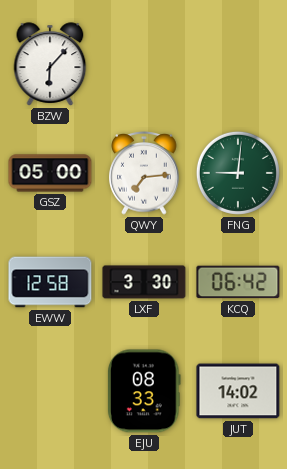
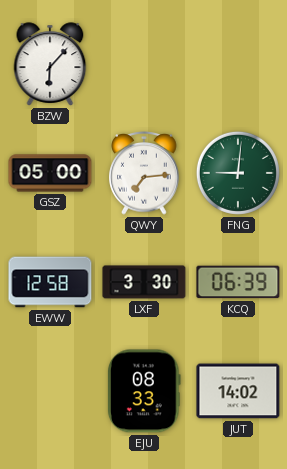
KCQ: 06:42 -> 06:39 (238, 282)
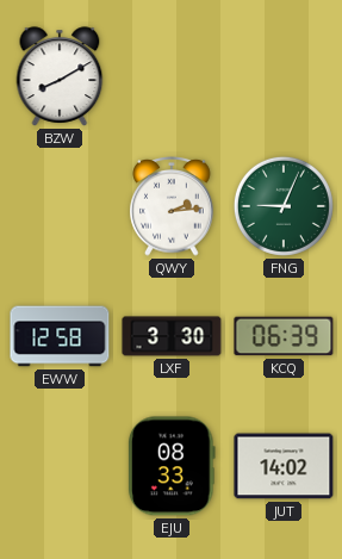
BZW: 6:07 -> 8:10 (60, 76)
GSZ: 05:00 -> none (50, 173)
QWY: 7:14 -> 2:14 (172, 207)
FNG: 9:01 -> 9:04 (284, 206)
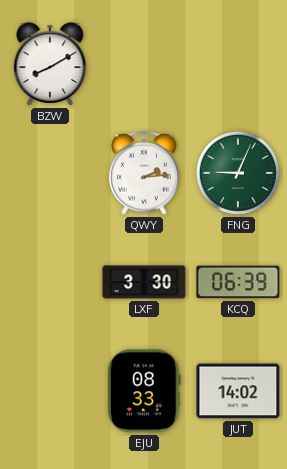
EWW: 12:58 -> none (60, 336)
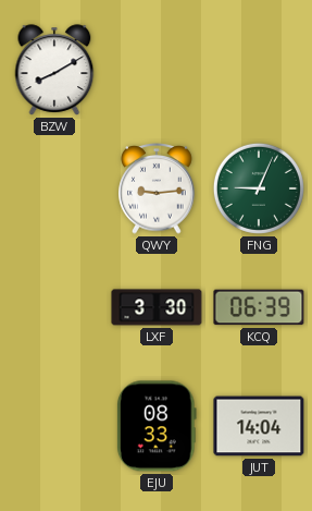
QWY: 2:14 -> 9:14 (157, 190)
JUT: 14:02 -> 14:04 (259, 426)
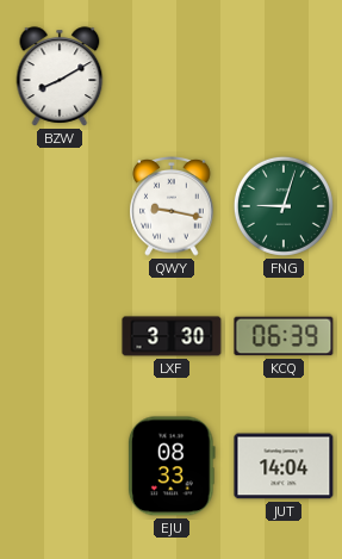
QWY: 9:14 -> 9:17 (172, 207)
FNG: 9:04 -> 9:03 (284, 206)
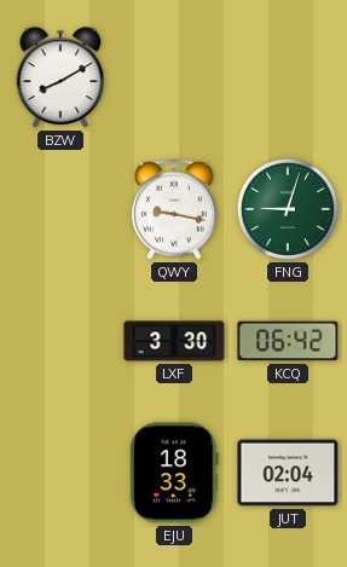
KCQ: 06:39 -> 06:42 (288, 341)
EJU: 08:33 -> 18:33 (174, 473)
JUT: 14:04 -> 02:04 (288, 473)
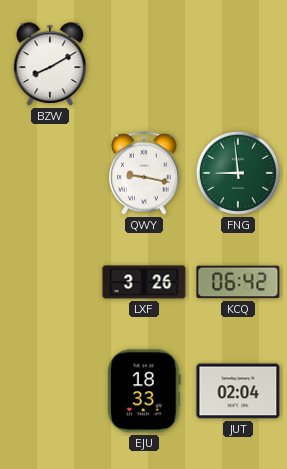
FNG: 9:03 -> 8:59 (238, 173)
LXF: 3:30 -> 3:26 (144, 282)
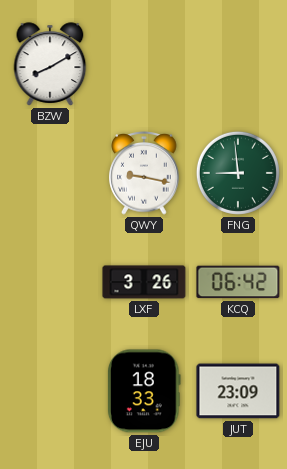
JUT: 02:04 -> 23:09 (238, 391)
